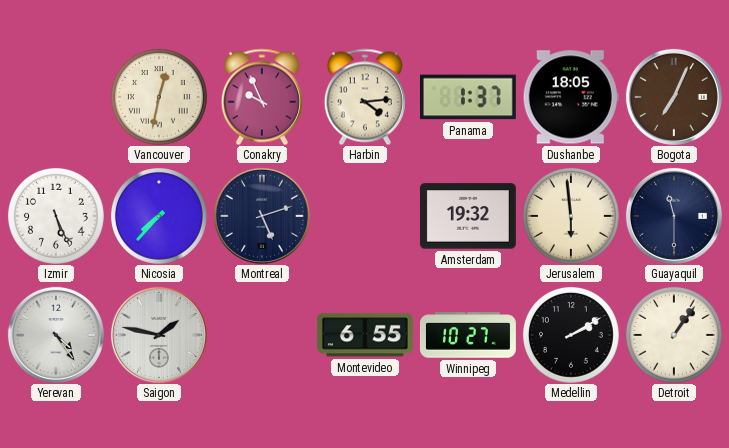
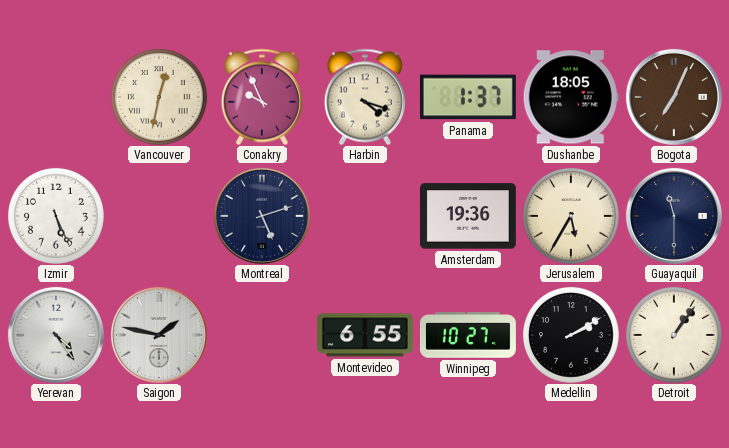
Harbin: 4:14 -> 4:18 (365, 97)
Nicosia: 7:37 -> none (159, 216)
Amsterdam: 19:32 -> 19:36 (468, 216)
Jerusalem: 5:59 -> 5:35 (571, 216)
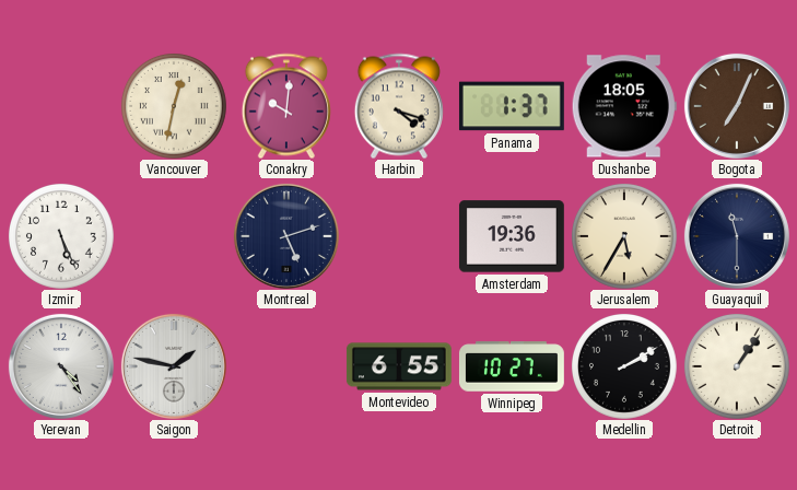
Conakry: 9:56 -> 10:01 (286, 106)
